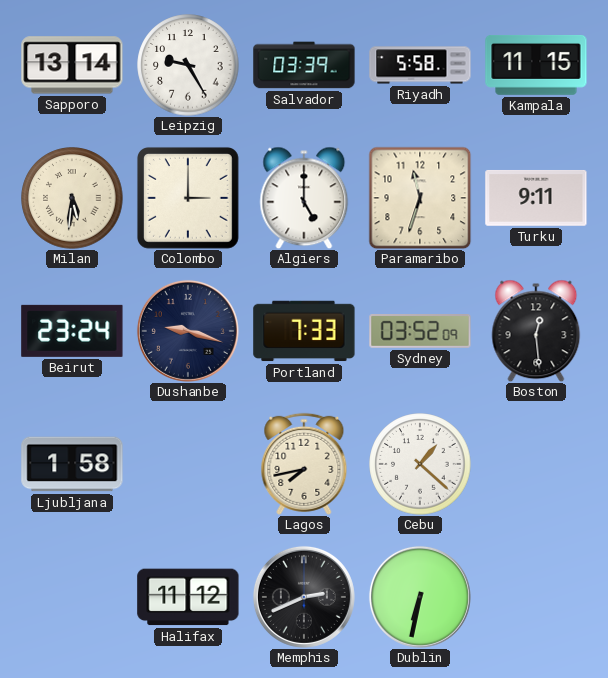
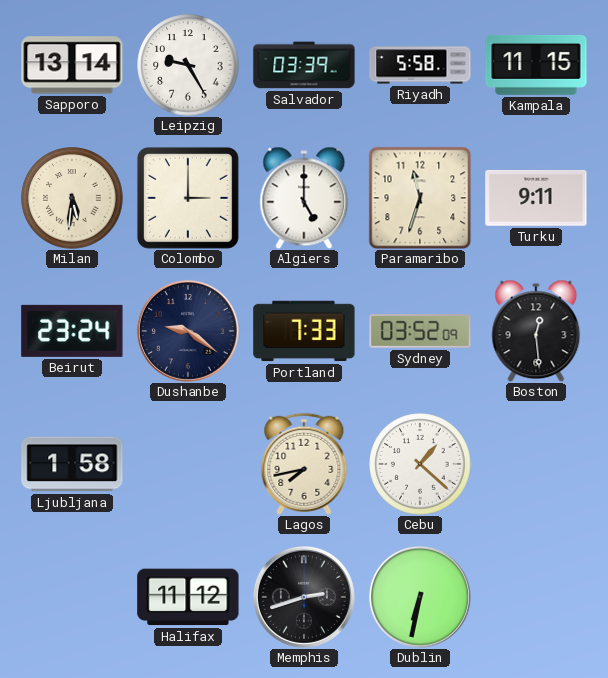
Dushanbe: 9:18 -> 9:21 (188, 331)
Memphis: 2:41 -> 2:42 (304, 597)
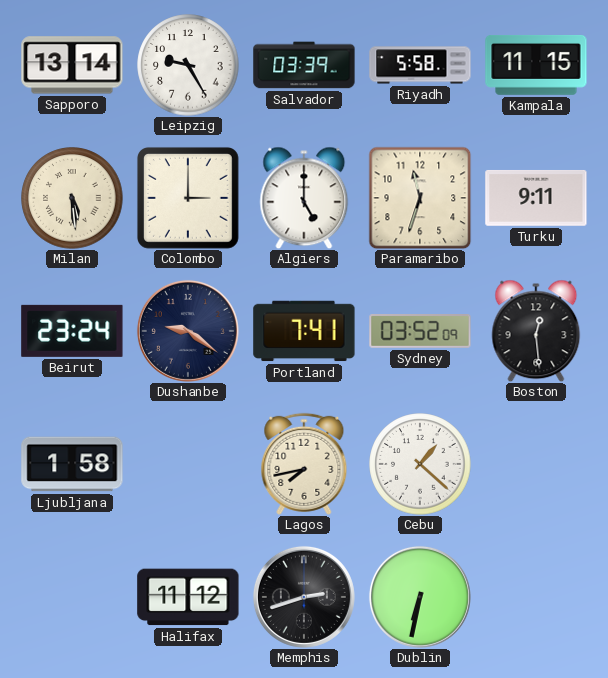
Milan: 5:31 -> 5:29 (72, 198)
Portland: 7:33 -> 7:41 (304, 331)
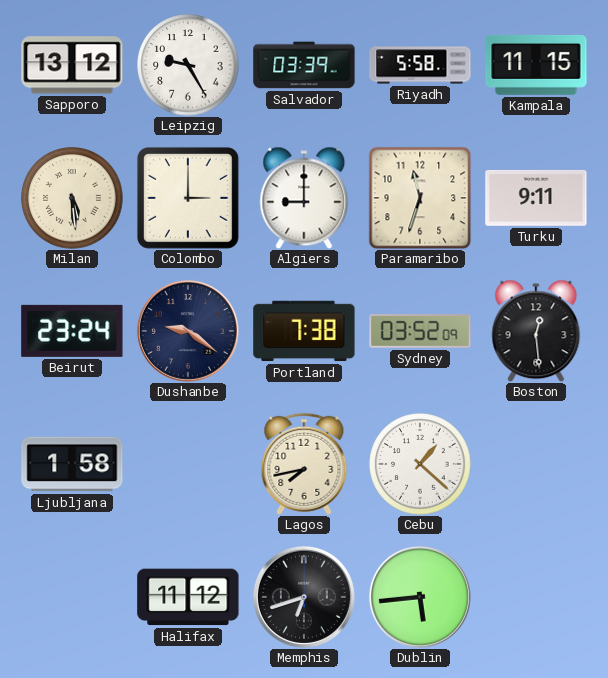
Sapporo: 13:14 -> 13:12 (72, 65)
Algiers: 5:00 -> 9:00 (304, 198)
Portland: 7:41 -> 7:38 (304, 331)
Memphis: 2:42 -> 6:42 (304, 597)
Dublin: 6:32 -> 5:44 (420, 597)
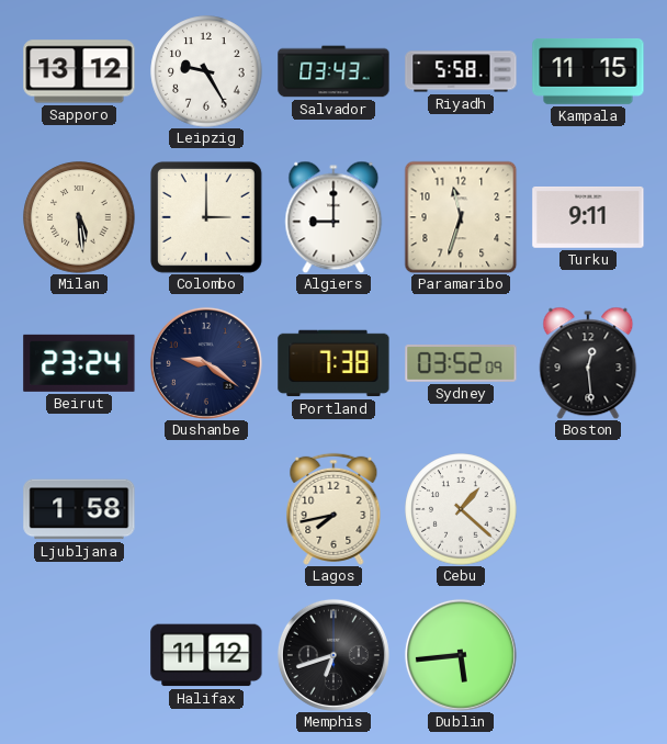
Salvador: 03:39 -> 03:43 (333, 71)
